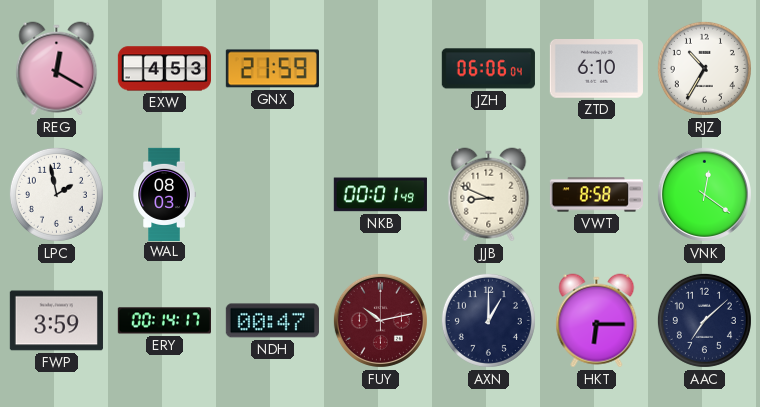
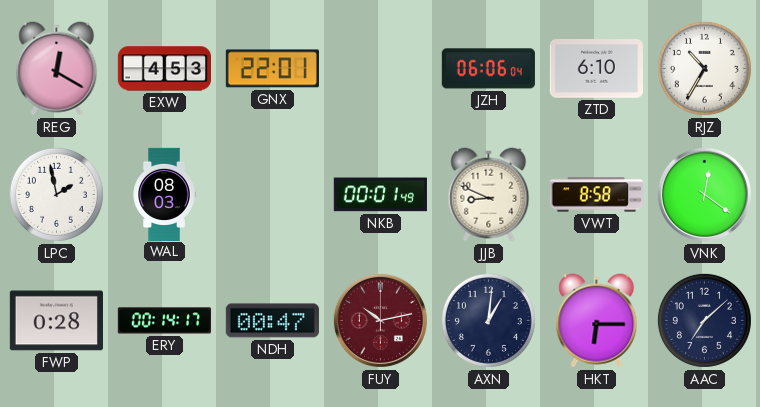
GNX: 21:59 -> 22:01 (272, 69)
FWP: 3:59 -> 0:28 (56, 321)
AXN: 1:00 -> 1:01 (488, 320)
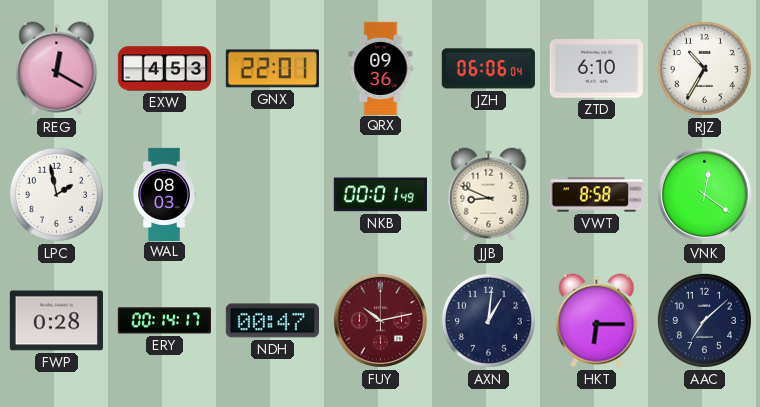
QRX: none -> 09:36 (381, 68)
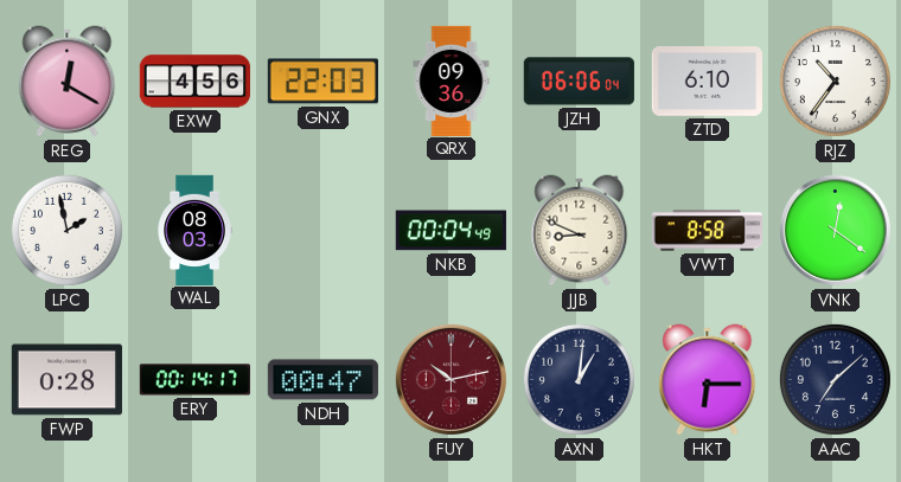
EXW: 4:53 -> 4:56 (194, 82)
GNX: 22:01 -> 22:03 (322, 82)
RJZ: 10:35 -> 10:36 (835, 81)
NKB: 00:01 -> 00:04 (451, 231)
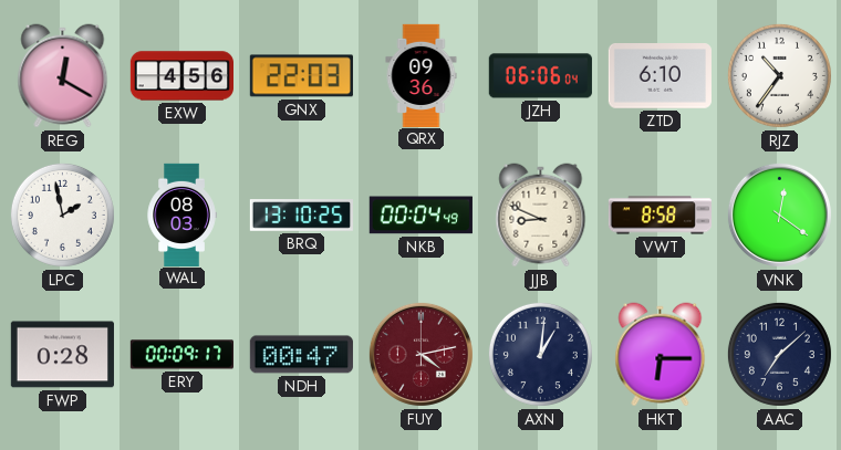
BRQ: none -> 13:10 (301, 216)
ERY: 00:14 -> 00:09 (181, 355)
FUY: 10:13 -> 4:13 (420, 354)
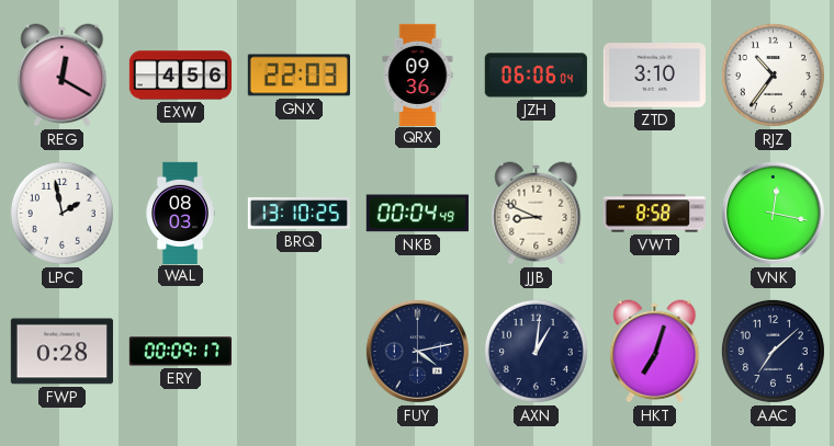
ZTD: 6:10 -> 3:10 (654, 76)
VNK: 12:21 -> 12:17 (773, 213)
NDH: 00:47 -> none (301, 355)
FUY dial: burgundy -> navy (417, 351)
HKT: 6:15 -> 7:03 (655, 352)
